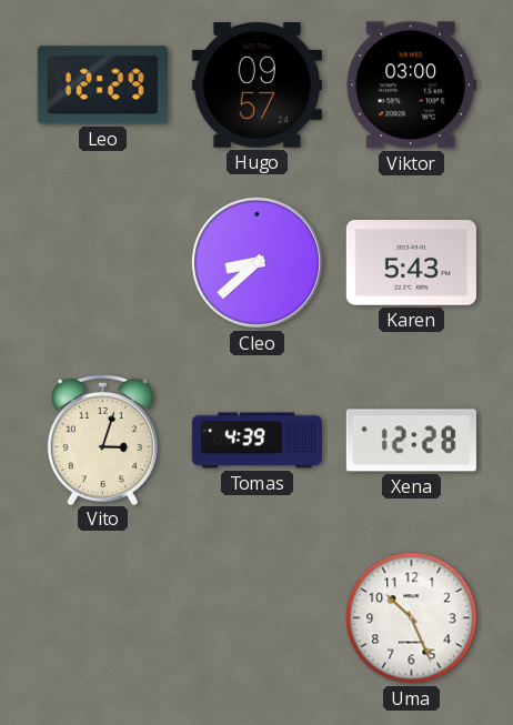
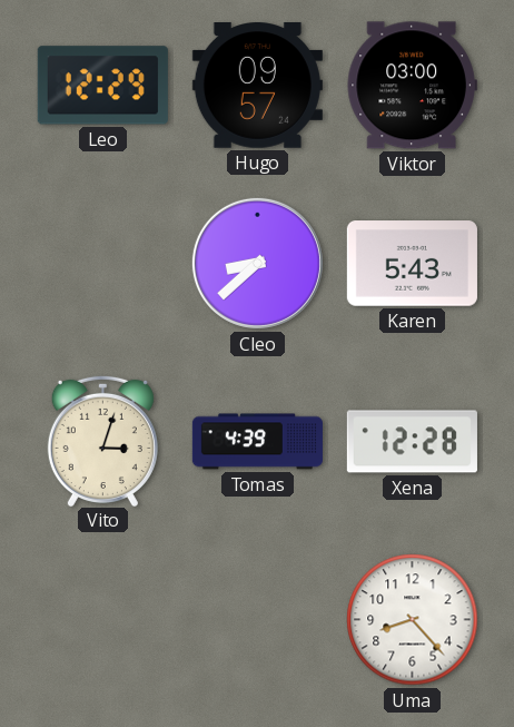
Uma: 10:26 -> 8:23 (413, 620)
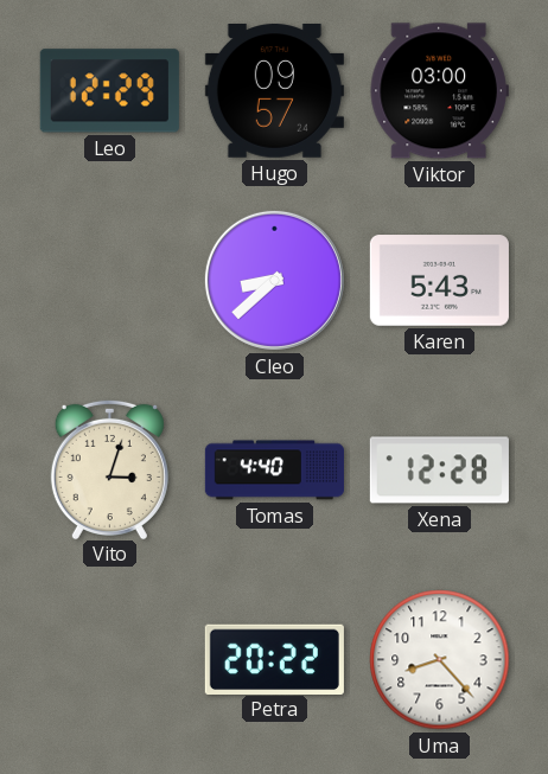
Tomas: 4:39 -> 4:40 (274, 471)
Petra: none -> 20:22 (274, 659)
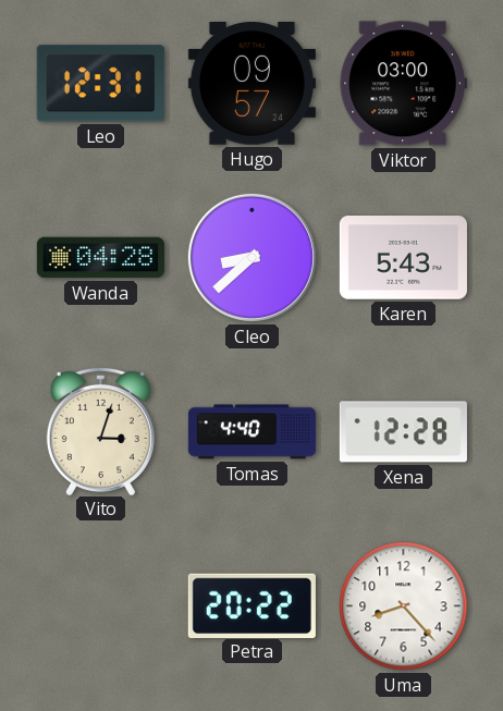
Leo: 12:29 -> 12:31 (100, 84)
Wanda: none -> 04:28 (100, 258)
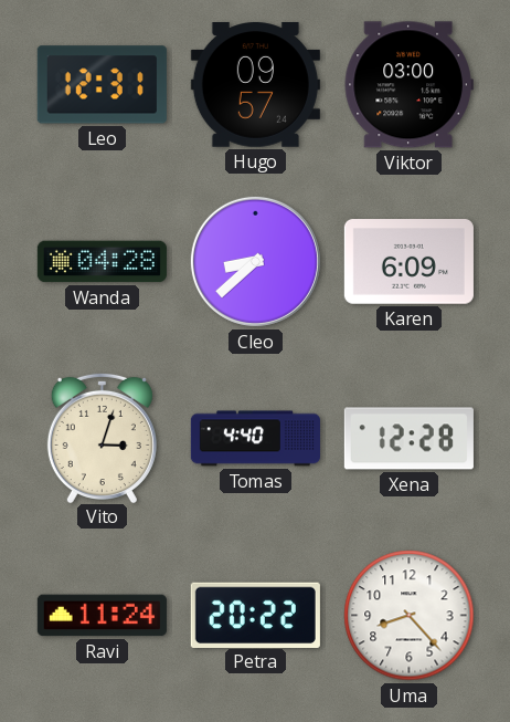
Karen: 5:43 -> 6:09 (408, 262)
Ravi: none -> 11:24 (102, 616)
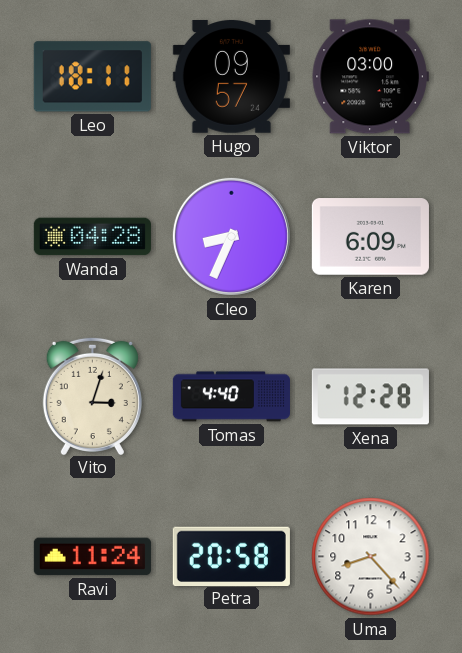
Leo: 12:31 -> 18:11 (92, 77)
Cleo: 8:38 -> 8:34 (231, 236)
Petra: 20:22 -> 20:58 (231, 556)
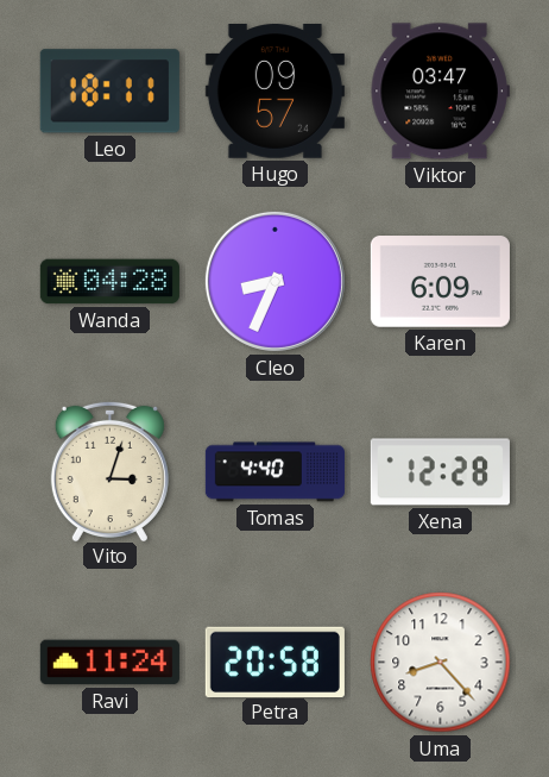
Viktor: 03:00 -> 03:47 (440, 92)
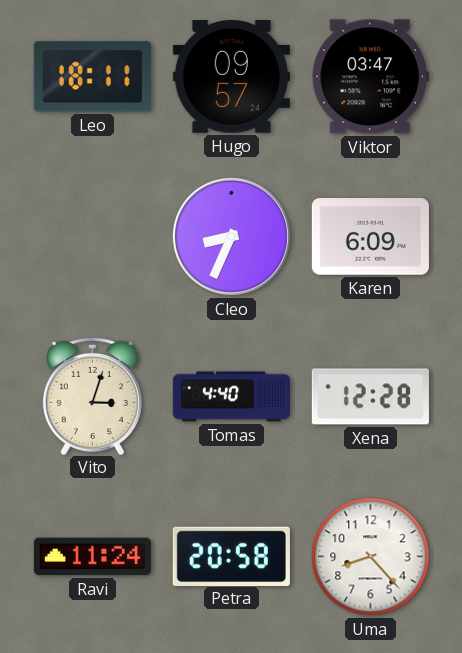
Wanda: 04:28 -> none (109, 282)
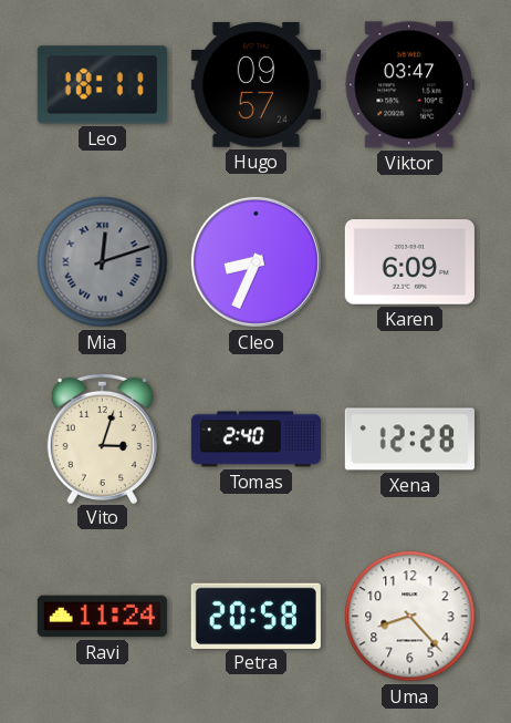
Mia: none -> 12:12 (103, 262)
Tomas: 4:40 -> 2:40 (255, 440)
